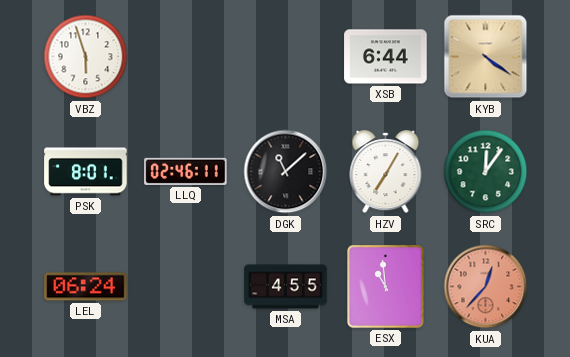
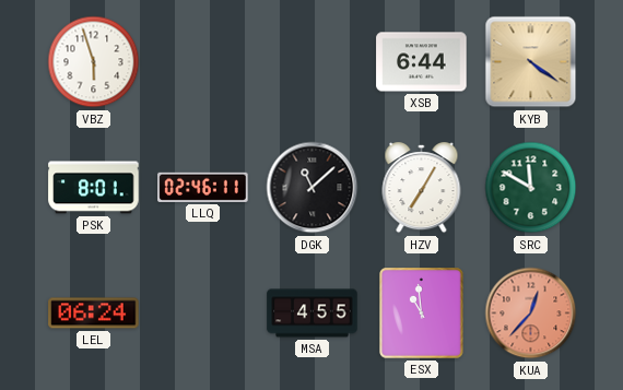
SRC: 12:06 -> 11:50 (531, 188)
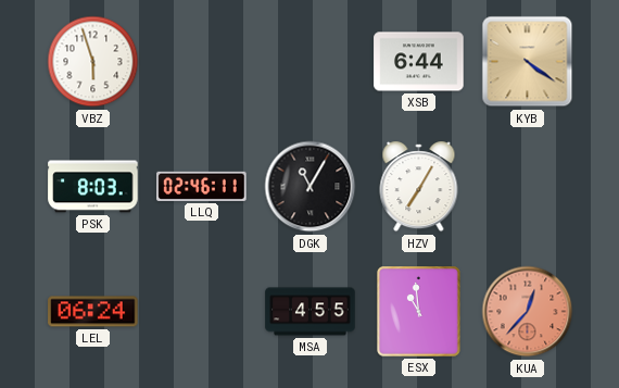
PSK: 8:01 -> 8:03 (93, 187)
DGK: 11:08 -> 11:05 (311, 187)
SRC: 11:50 -> none (531, 188)
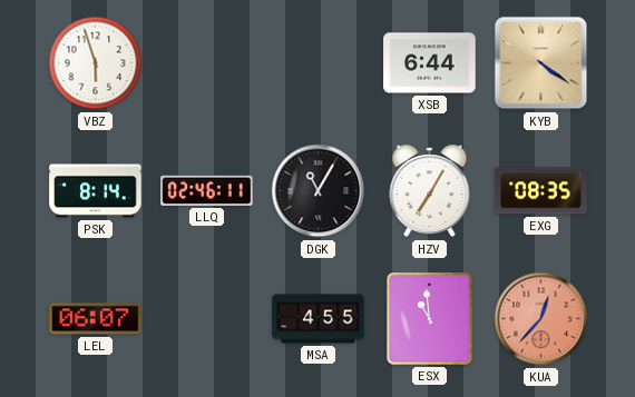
PSK: 8:03 -> 8:14 (96, 191)
EXG: none -> 08:35 (541, 191)
LEL: 06:24 -> 06:07 (96, 319)
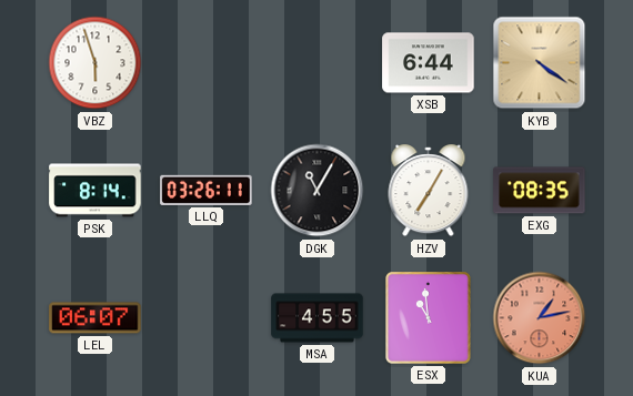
LLQ: 02:46 -> 03:26 (207, 190)
KUA: 12:37 -> 1:13 (540, 318)
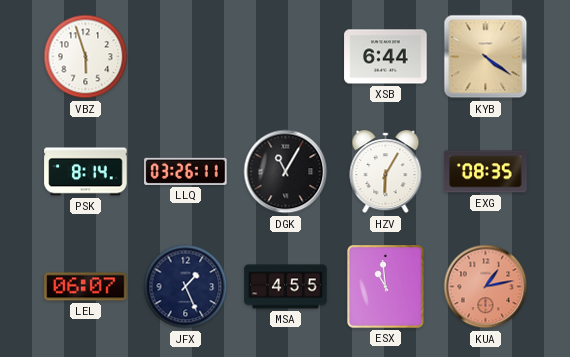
HZV: 7:05 -> 6:05 (386, 172)
JFX: none -> 1:26 (186, 287)
